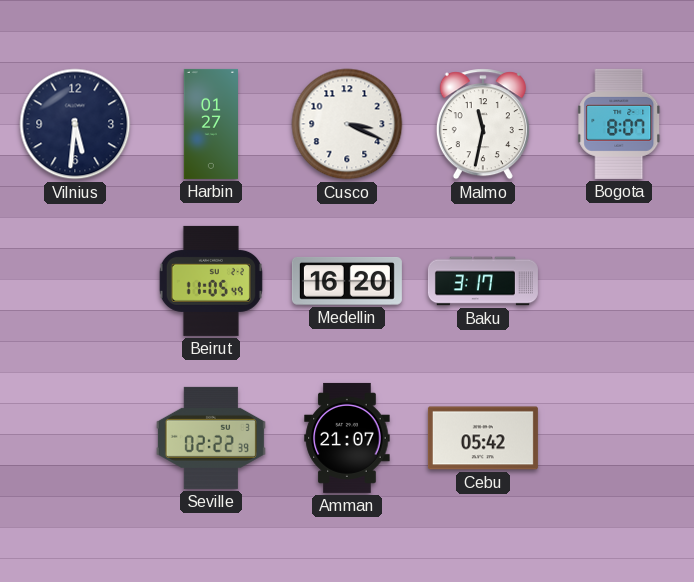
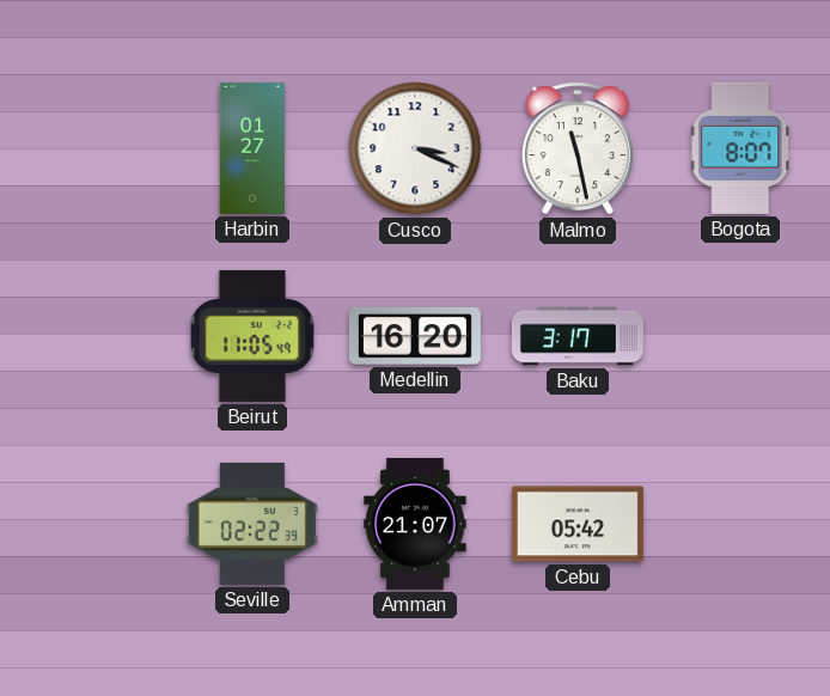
Vilnius: 5:31 -> none (75, 124)
Malmo: 11:32 -> 11:28 (578, 148)
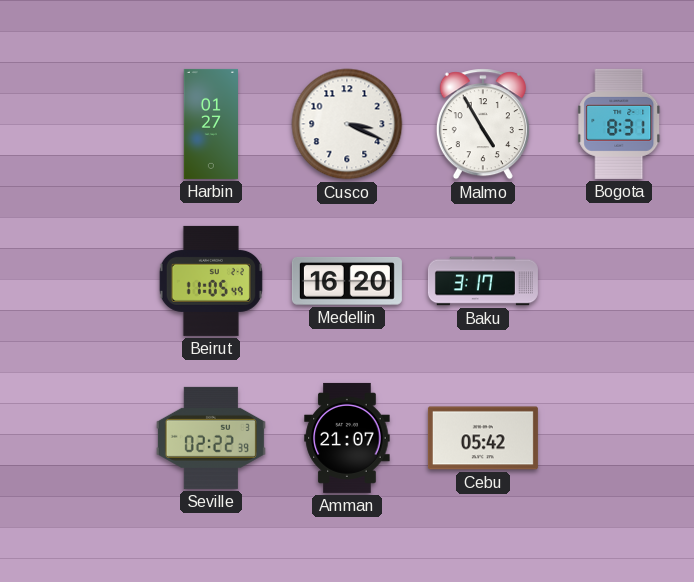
Malmo: 11:28 -> 4:55 (483, 124)
Bogota: 8:07 -> 8:31 (620, 124)
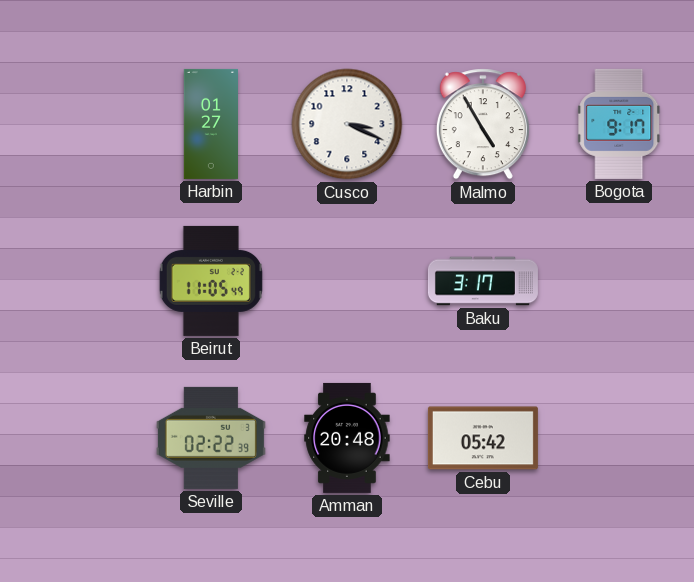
Bogota: 8:31 -> 9:17 (620, 124)
Medellin: 16:20 -> none (347, 281)
Amman: 21:07 -> 20:48 (347, 438)
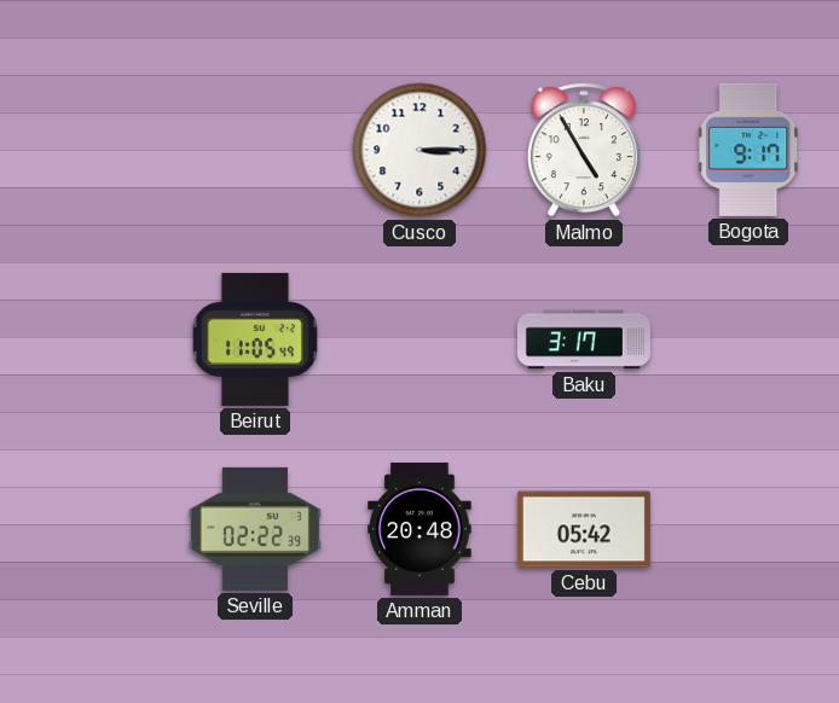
Harbin: 01:27 -> none (210, 124)
Cusco: 3:19 -> 3:15 (419, 150)
